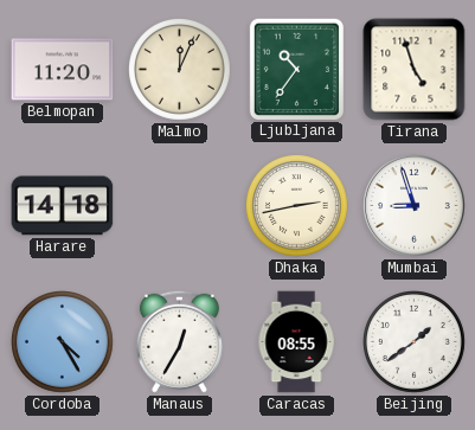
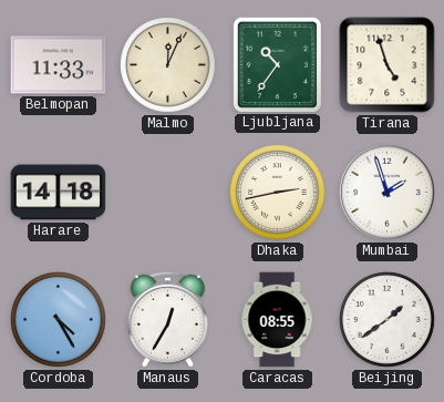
Belmopan: 11:20 -> 11:33 (59, 65)
Mumbai: 8:57 -> 1:57 (388, 193)
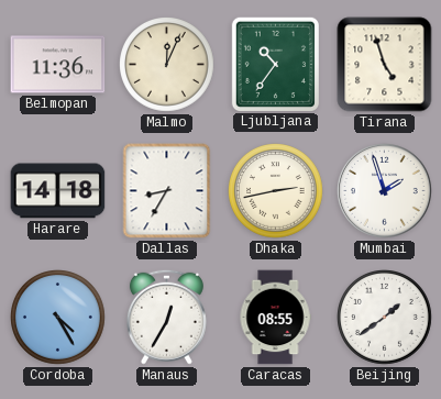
Belmopan: 11:33 -> 11:36 (58, 65)
Dallas: none -> 8:35 (167, 191)
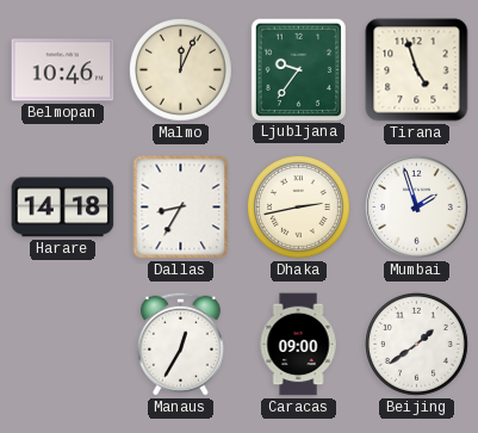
Belmopan: 11:36 -> 10:46 (63, 70)
Ljubljana: 10:36 -> 9:36 (298, 69)
Cordoba: 4:25 -> none (58, 318)
Caracas: 08:55 -> 09:00 (298, 345)
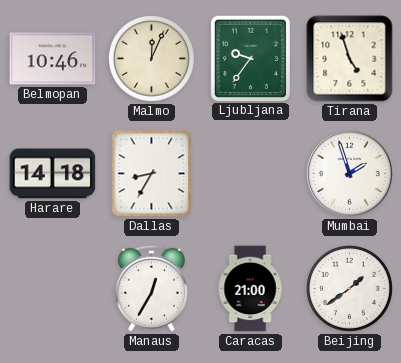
Dhaka: 2:43 -> none (299, 208)
Caracas: 09:00 -> 21:00 (250, 289)
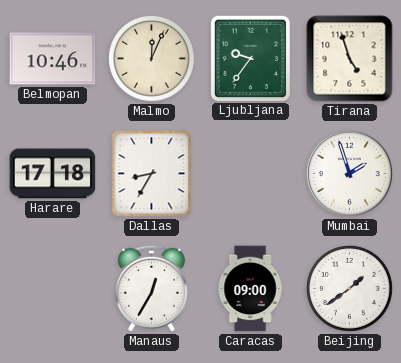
Harare: 14:18 -> 17:18 (53, 174)
Caracas: 21:00 -> 09:00 (250, 289)
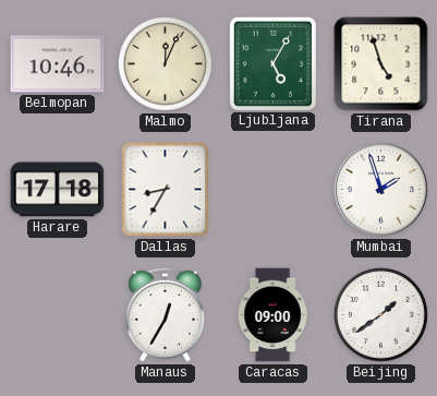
Ljubljana: 9:36 -> 5:05 (272, 63)
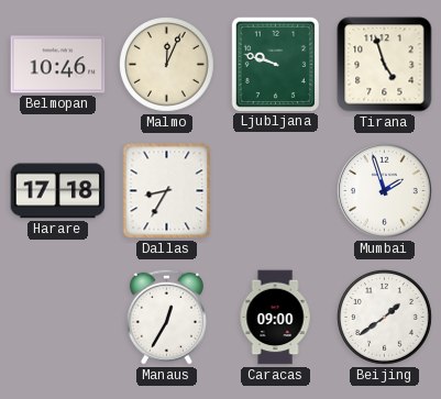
Ljubljana: 5:05 -> 9:48 (275, 64)
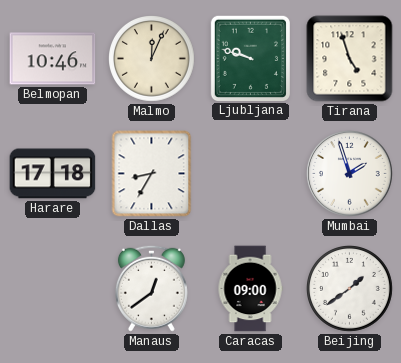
Manaus: 12:35 -> 12:39 (151, 288)
